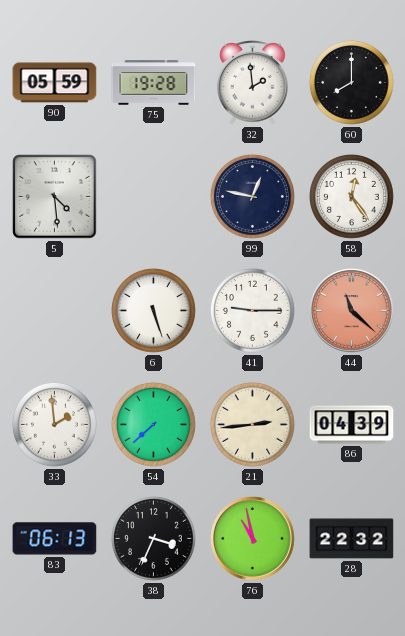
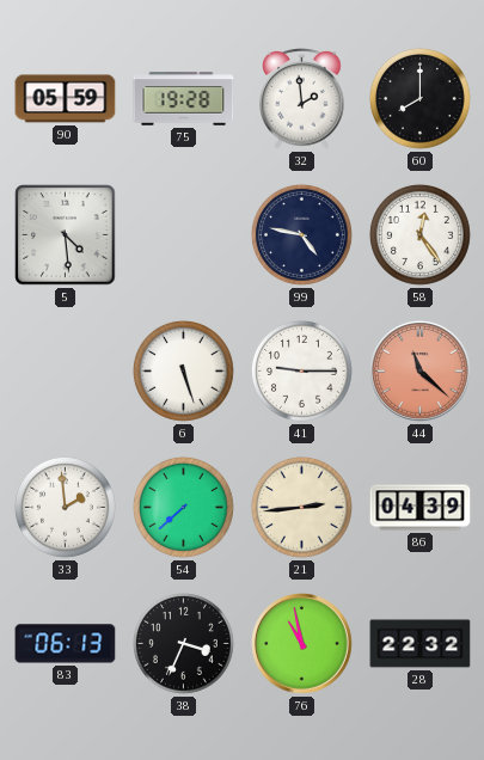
99: 12:47 -> 4:47 (301, 234)
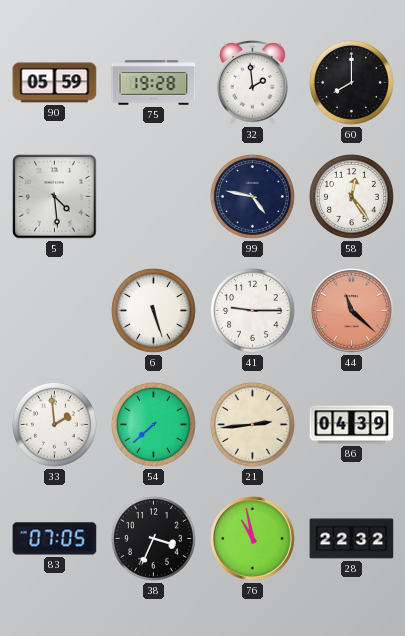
83: 06:13 -> 07:05 (55, 539)
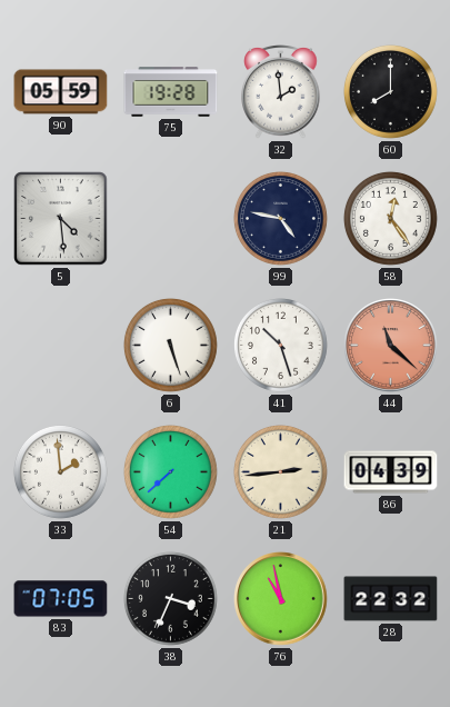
41: 9:15 -> 10:27 (280, 345)
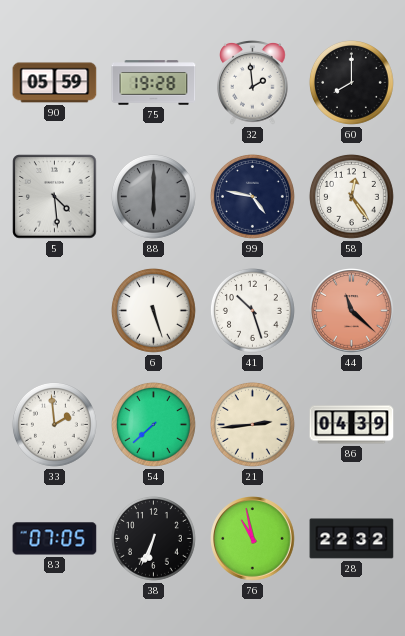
88: none -> 6:00 (153, 196)
38: 3:34 -> 6:34 (153, 538)
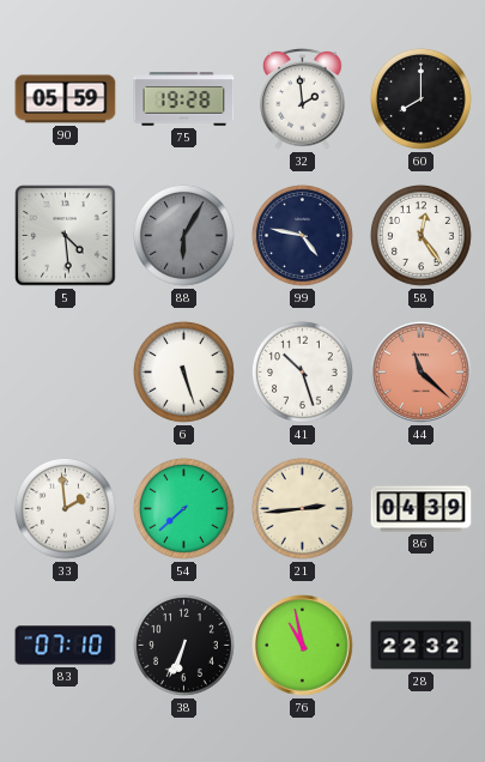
88: 6:00 -> 6:05 (183, 235)
83: 07:05 -> 07:10 (66, 646)
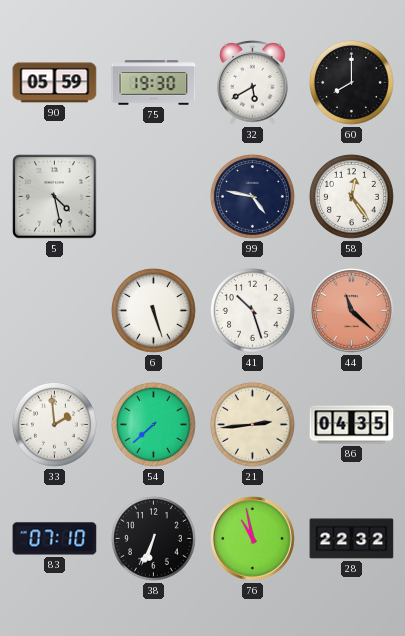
75: 19:28 -> 19:30 (154, 83)
32: 1:59 -> 5:40 (253, 83)
5: 4:29 -> 4:28 (55, 197)
88: 6:05 -> none (183, 235)
86: 04:39 -> 04:35 (352, 425)
